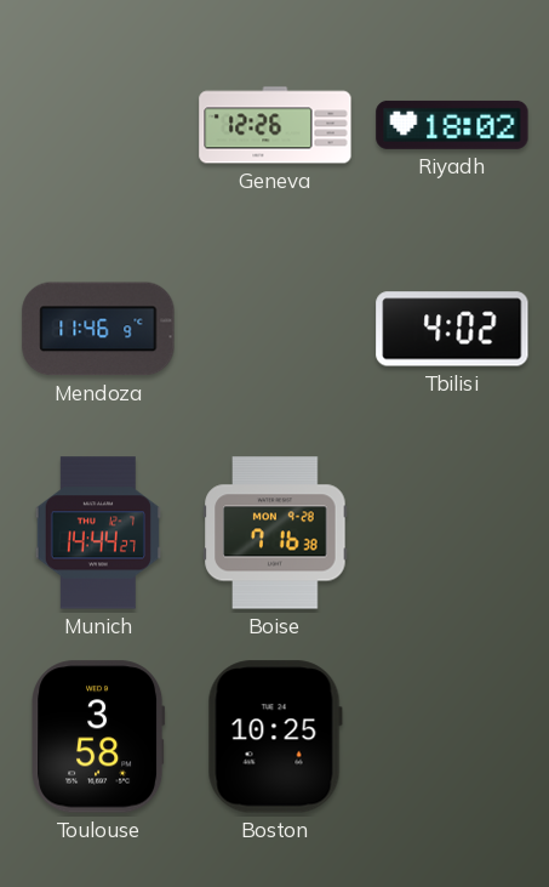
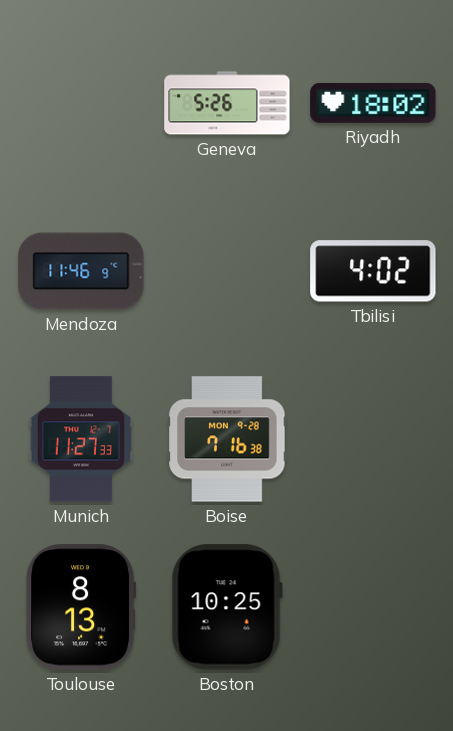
Geneva: 12:26 -> 5:26 (227, 103)
Munich: 14:44 -> 11:27 (81, 439)
Toulouse: 3:58 -> 8:13 (81, 607)
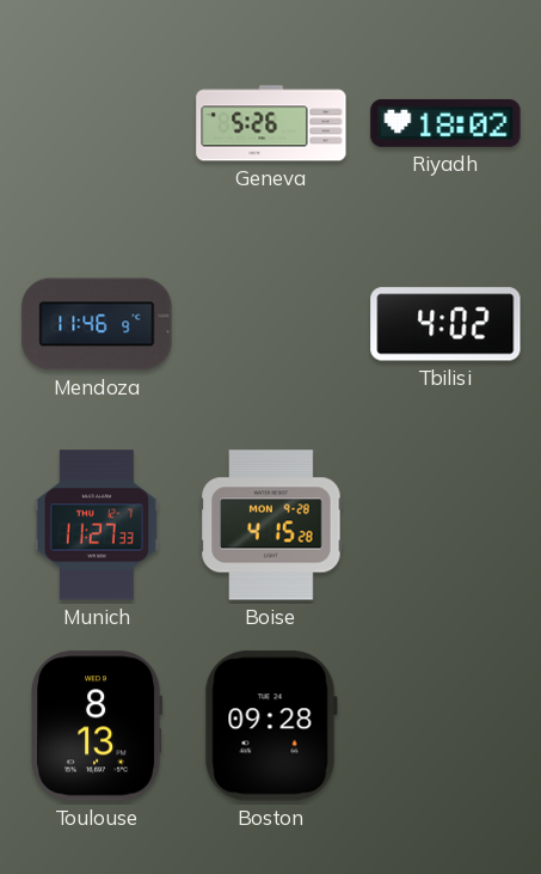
Boise: 7:16 -> 4:15 (271, 525)
Boston: 10:25 -> 09:28 (271, 726)
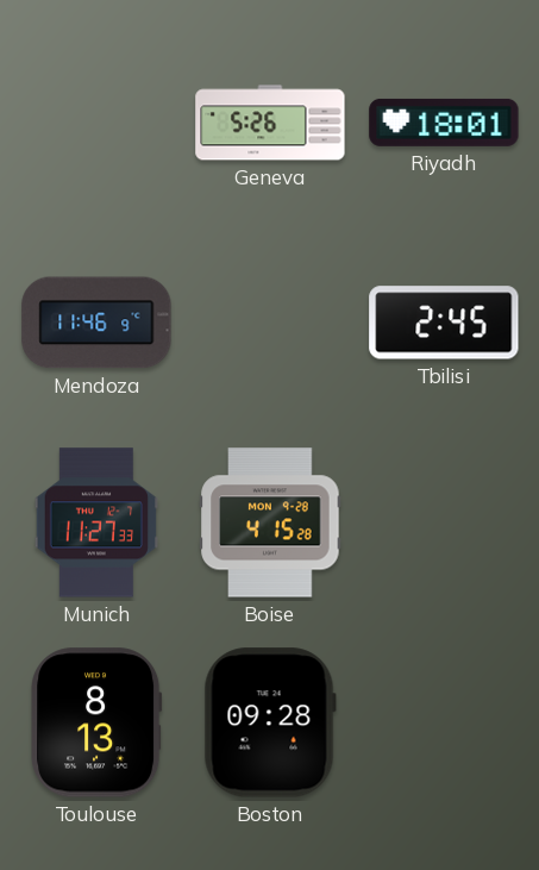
Riyadh: 18:02 -> 18:01 (444, 123)
Tbilisi: 4:02 -> 2:45 (444, 323)
